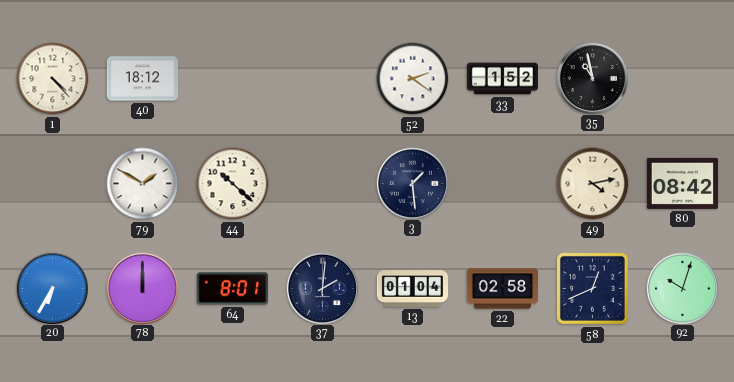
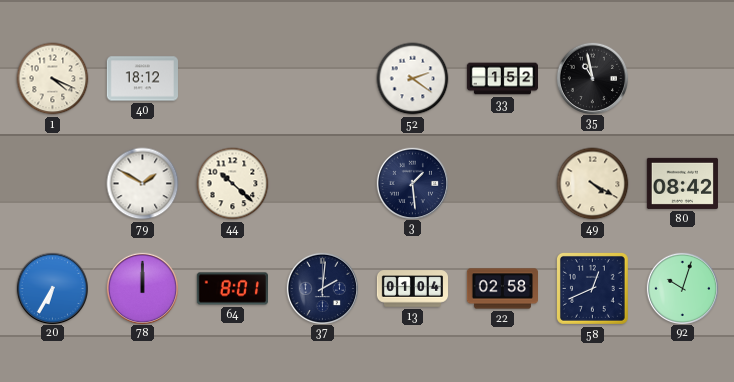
1: 4:23 -> 4:19 (53, 79)
49: 4:13 -> 4:20 (593, 184)
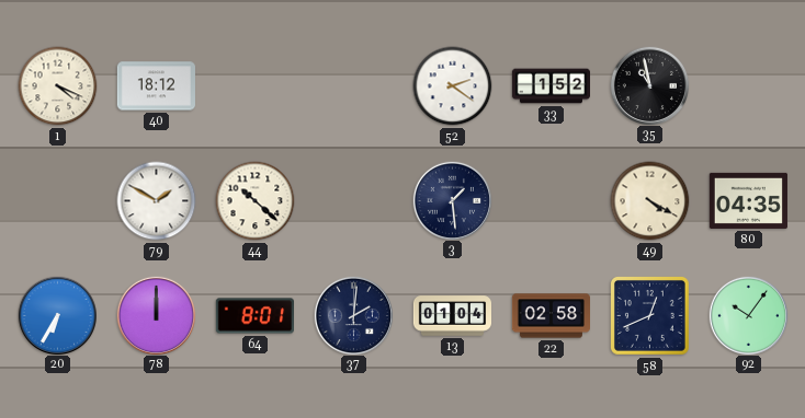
80: 08:42 -> 04:35 (748, 200)
92: 10:03 -> 10:06 (748, 315)
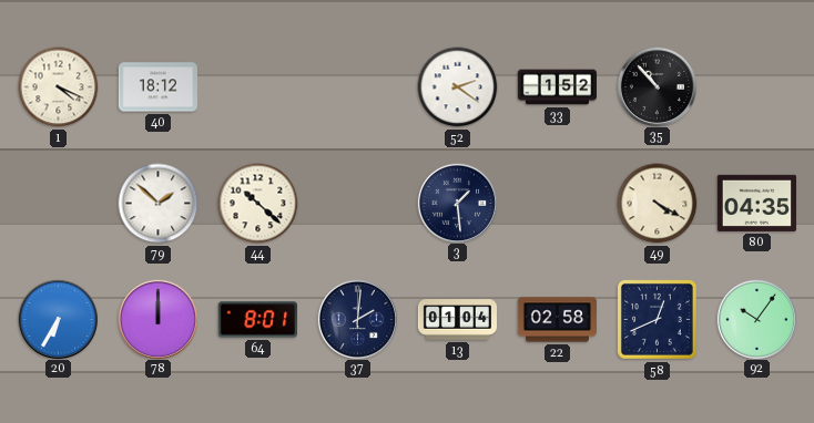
35: 10:58 -> 10:53 (657, 86)
79: 1:50 -> 1:52 (159, 204)
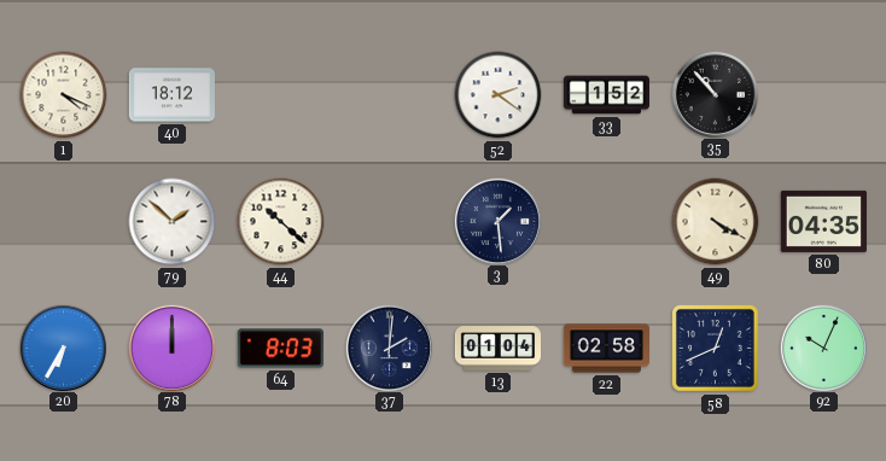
64: 8:01 -> 8:03 (280, 349)
92: 10:06 -> 10:04 (823, 348)
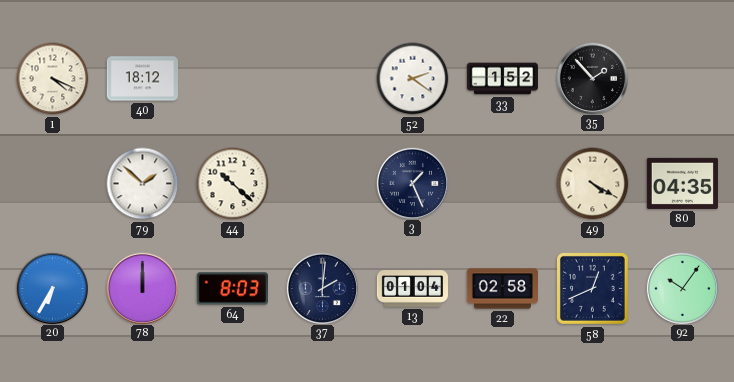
35: 10:53 -> 1:53 (592, 78)
3: 1:29 -> 1:26 (412, 183)
92: 10:04 -> 10:06 (682, 288)
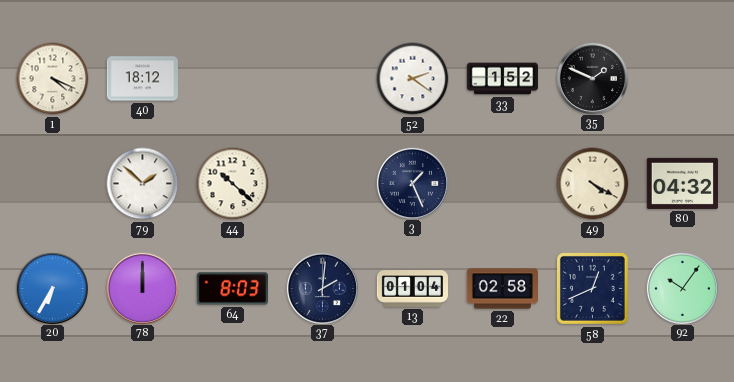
35: 1:53 -> 1:49 (592, 78)
80: 04:35 -> 04:32 (682, 183)
